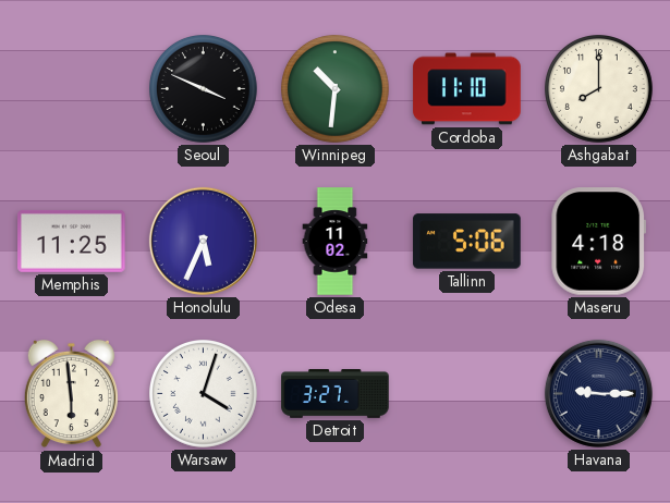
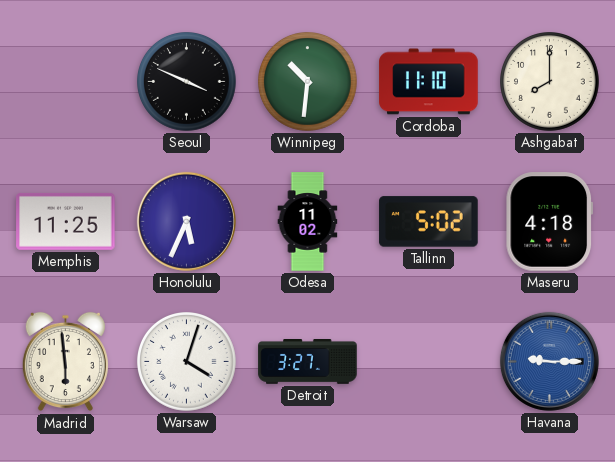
Tallinn: 5:06 -> 5:02 (429, 222)
Havana dial: navy -> blue (549, 361)
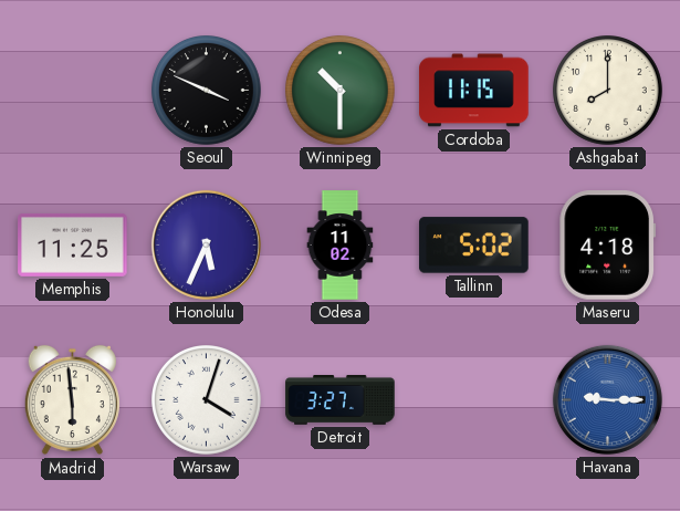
Winnipeg: 10:31 -> 10:30 (341, 91)
Cordoba: 11:10 -> 11:15 (474, 91)
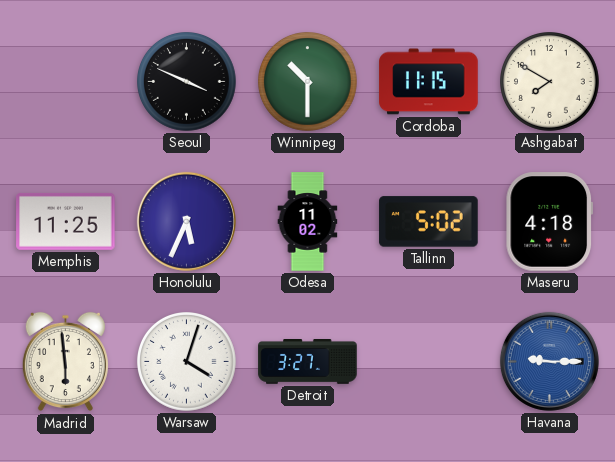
Ashgabat: 8:00 -> 7:50 (550, 82)
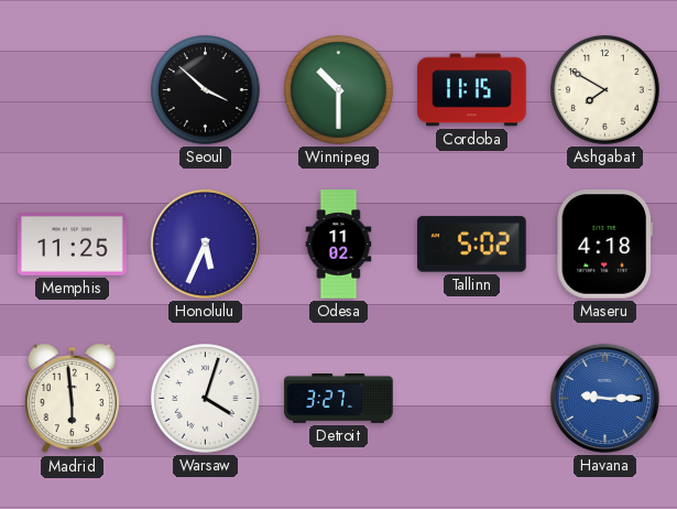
Seoul: 3:49 -> 3:52 (206, 90)
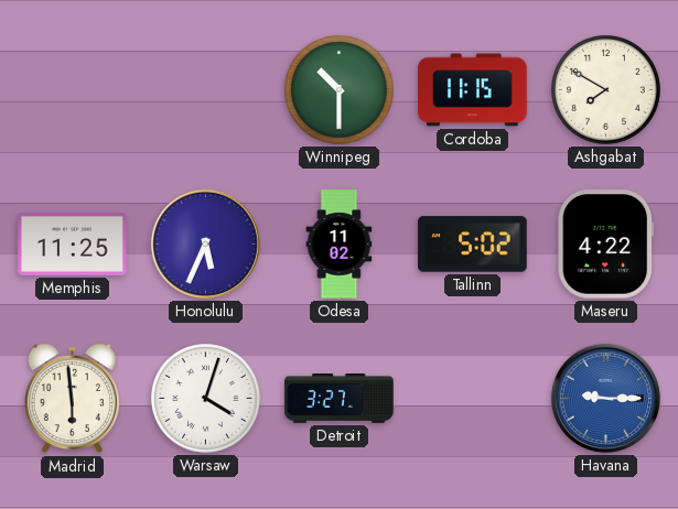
Seoul: 3:52 -> none (206, 90)
Maseru: 4:18 -> 4:22 (605, 245)
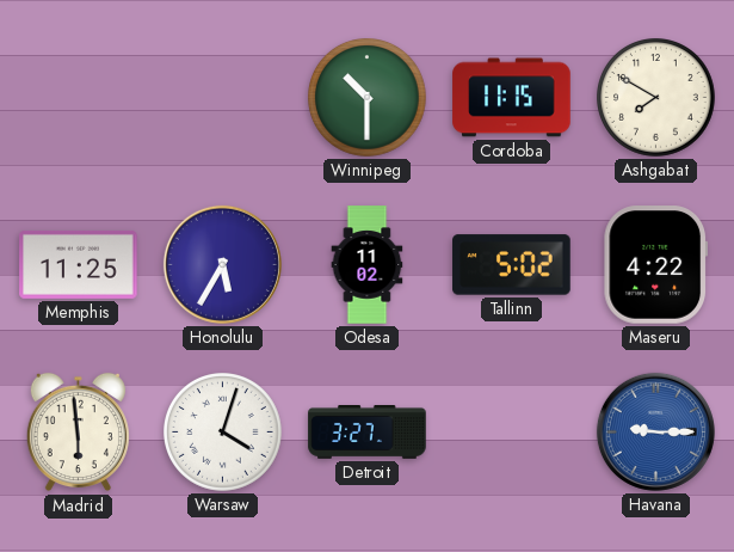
Honolulu: 5:34 -> 5:35 (222, 264)
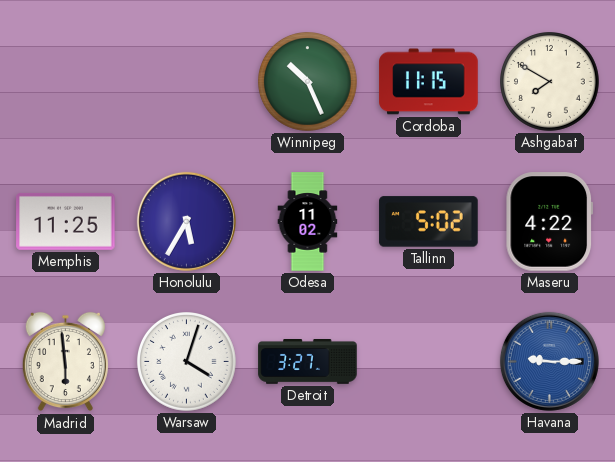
Winnipeg: 10:30 -> 10:26 (308, 82)
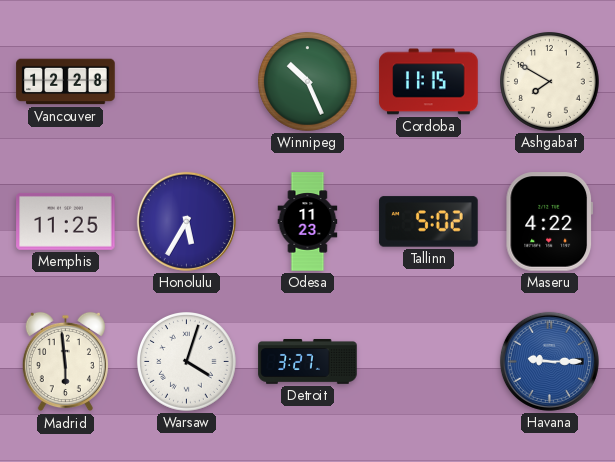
Vancouver: none -> 12:28 (66, 82)
Odesa: 11:02 -> 11:23 (308, 222)
